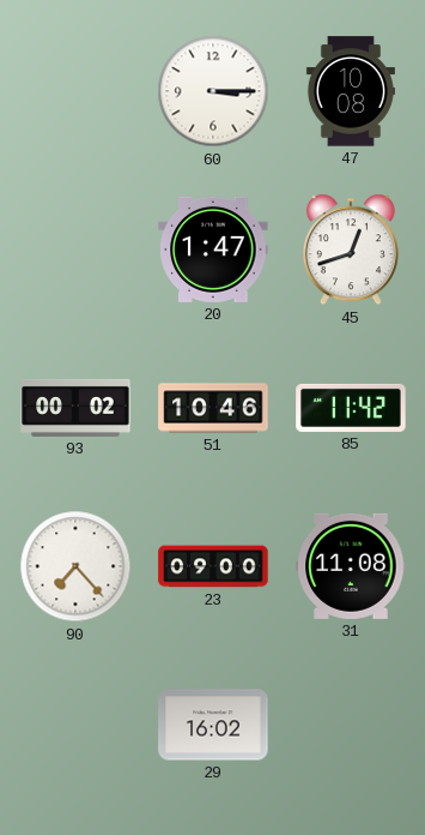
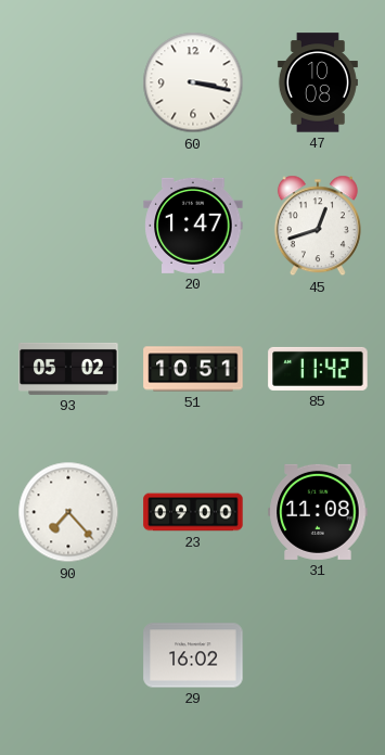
60: 3:15 -> 3:17 (193, 82)
93: 00:02 -> 05:02 (68, 369)
51: 10:46 -> 10:51 (193, 369)
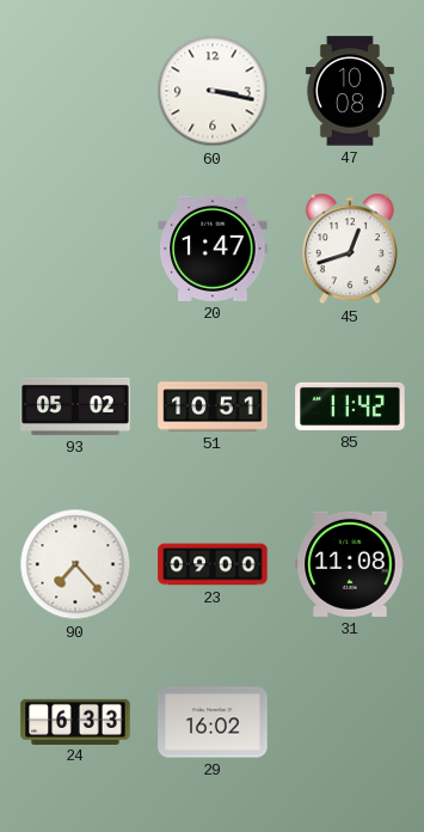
24: none -> 6:33 (75, 721)
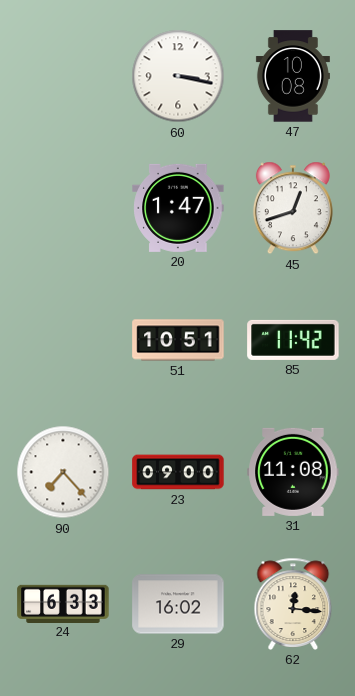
93: 05:02 -> none (75, 406)
62: none -> 12:16 (293, 604)
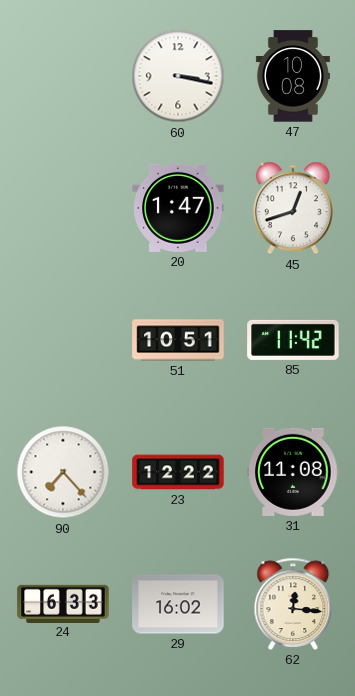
23: 09:00 -> 12:22 (178, 472)
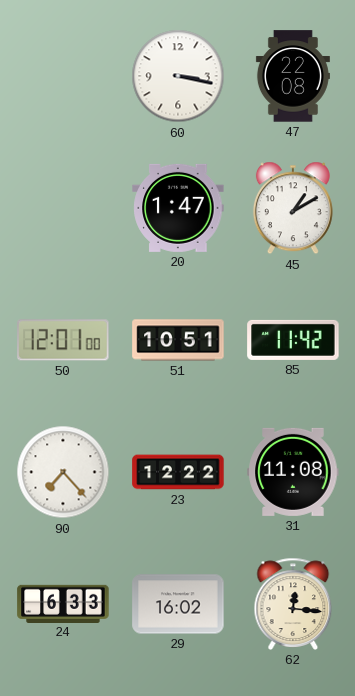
47: 10:08 -> 22:08 (293, 76)
45: 12:42 -> 1:10 (293, 208)
50: none -> 12:01 (63, 340)
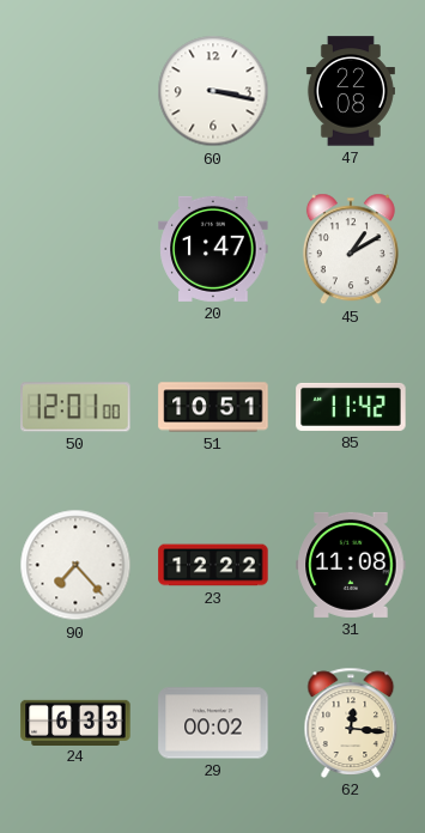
29: 16:02 -> 00:02 (213, 723)
